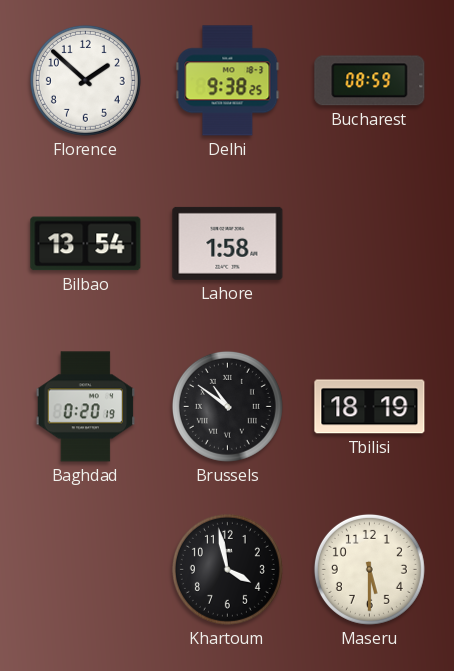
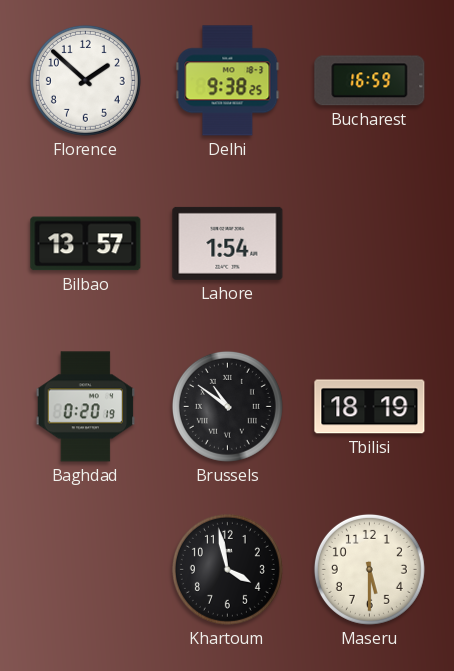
Bucharest: 08:59 -> 16:59 (370, 81)
Bilbao: 13:54 -> 13:57 (86, 244)
Lahore: 1:58 -> 1:54 (228, 243)
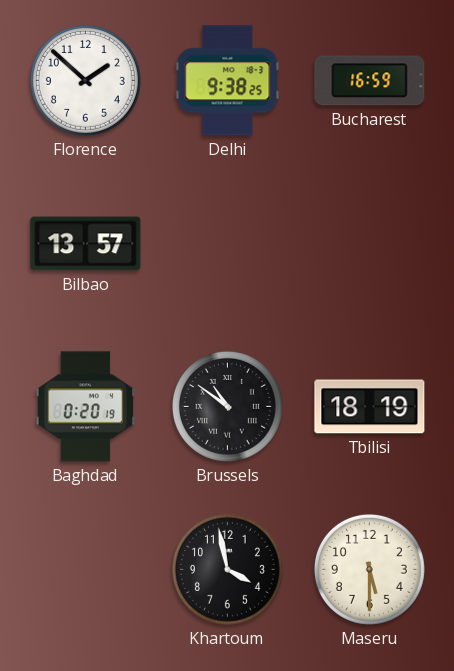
Lahore: 1:54 -> none (228, 243)
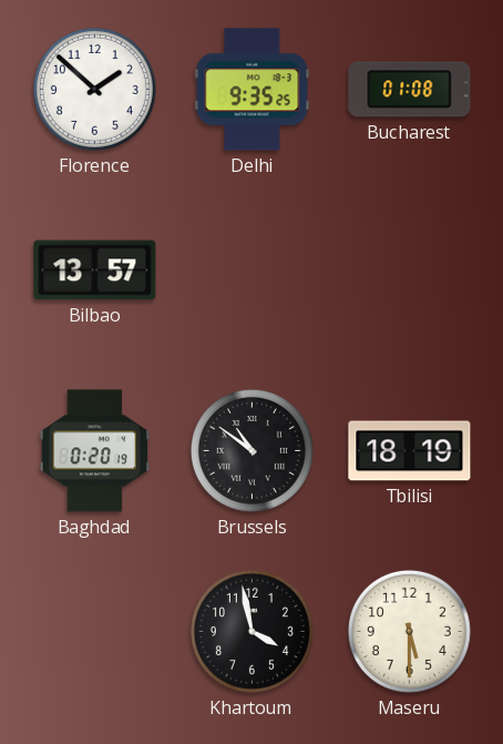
Delhi: 9:38 -> 9:35 (253, 90)
Bucharest: 16:59 -> 01:08 (410, 90)
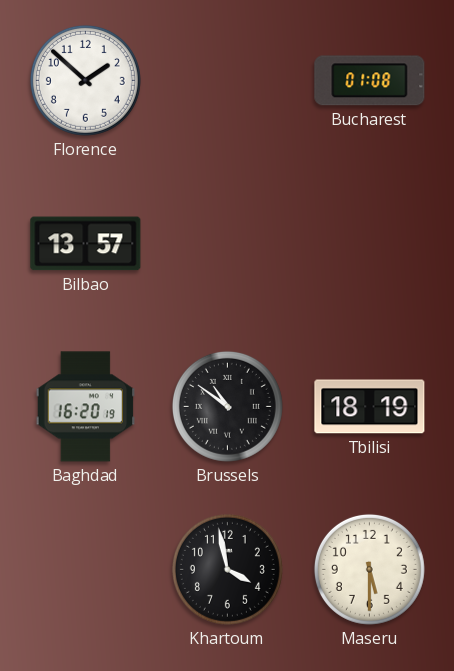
Delhi: 9:35 -> none (253, 90)
Baghdad: 0:20 -> 16:20 (86, 407)
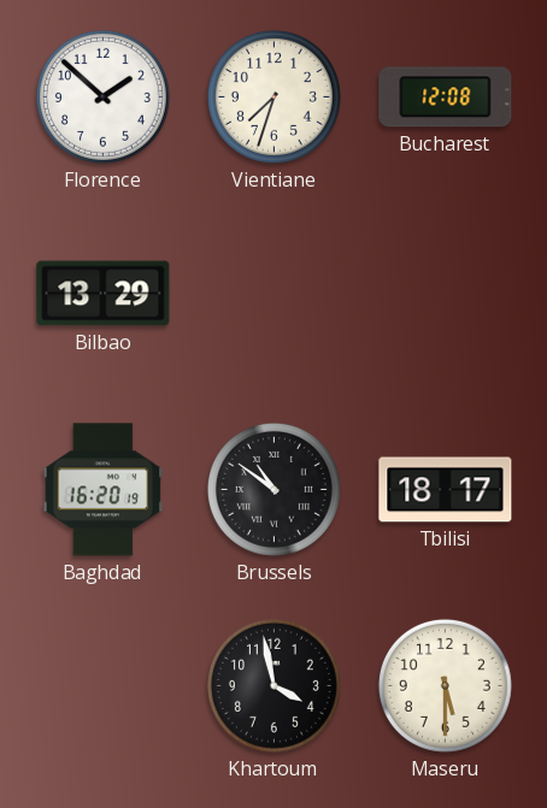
Vientiane: none -> 7:33 (273, 96)
Bucharest: 01:08 -> 12:08 (446, 98)
Bilbao: 13:57 -> 13:29 (104, 294)
Tbilisi: 18:19 -> 18:17 (446, 490)
